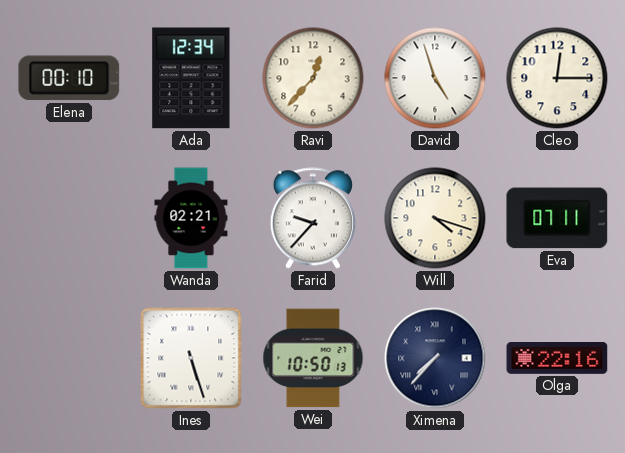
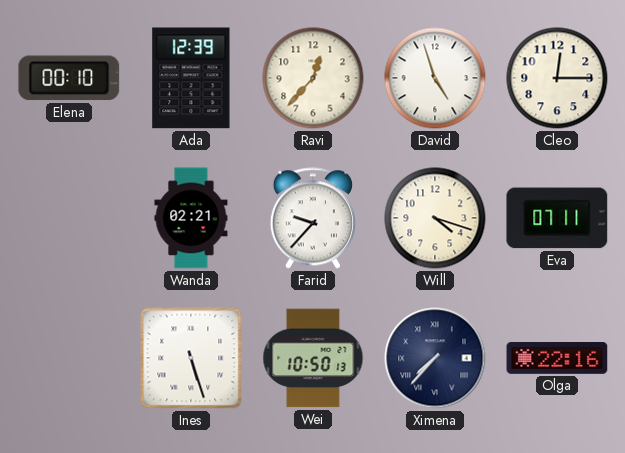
Ada: 12:34 -> 12:39 (191, 78)
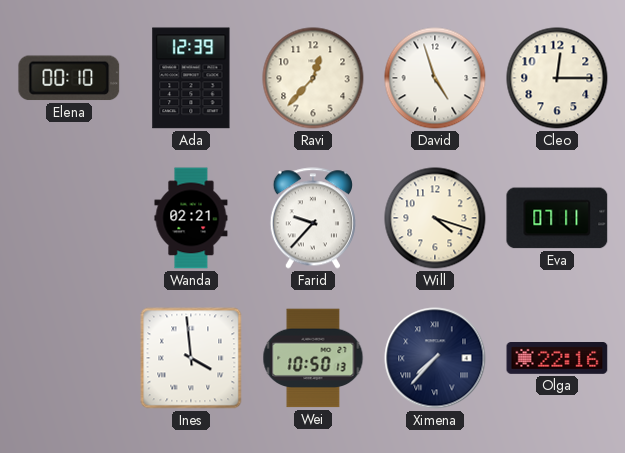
Ines: 5:27 -> 3:59 (191, 358)
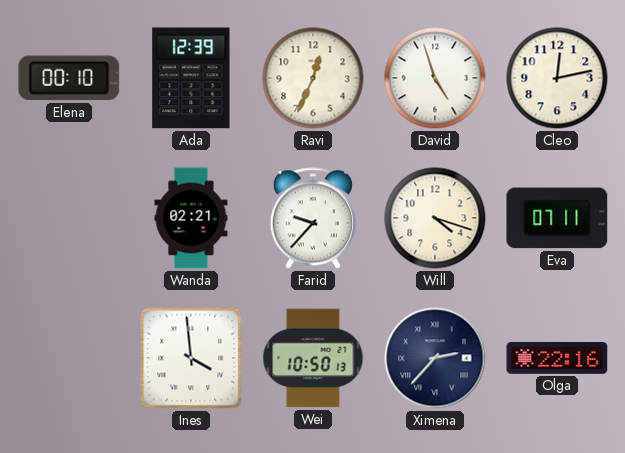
Ravi: 12:37 -> 12:34 (313, 78)
Cleo: 12:15 -> 12:13 (557, 78)
Ximena: 7:37 -> 2:37 (435, 358)
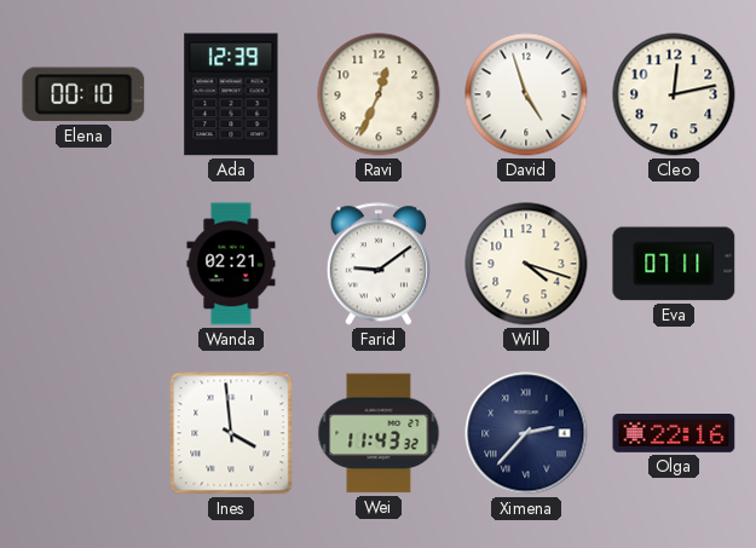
Farid: 9:37 -> 9:09 (379, 264)
Wei: 10:50 -> 11:43 (379, 433)
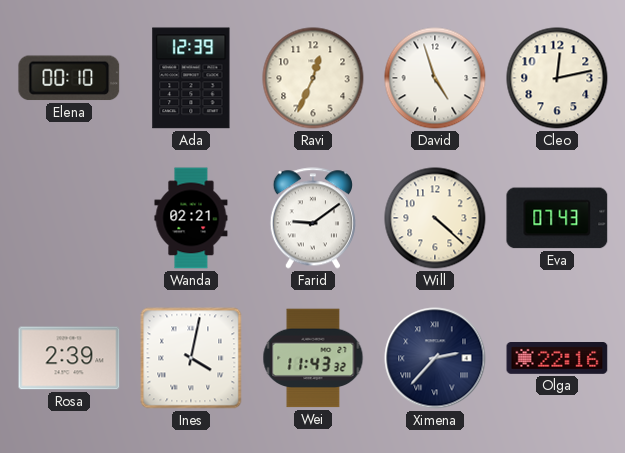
Will: 4:18 -> 4:22 (435, 218)
Eva: 07:11 -> 07:43 (557, 218)
Rosa: none -> 2:39 (69, 358)
Ines: 3:59 -> 4:02 (191, 358)
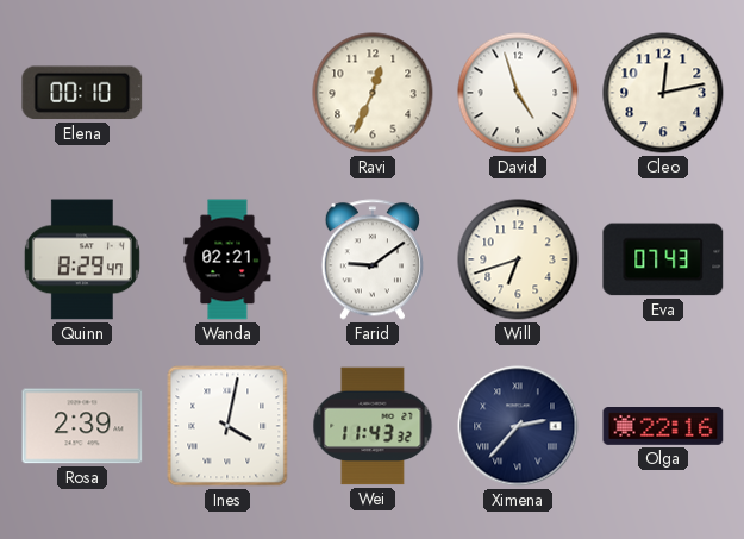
Ada: 12:39 -> none (191, 78)
Quinn: none -> 8:29 (82, 259)
Will: 4:22 -> 6:42 (518, 259)
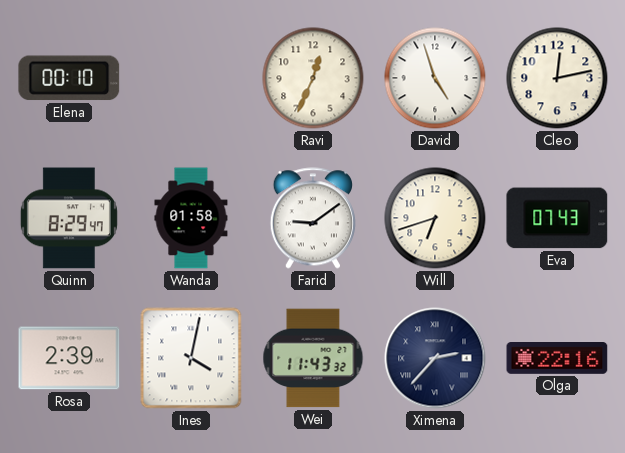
Wanda: 02:21 -> 01:58 (191, 218)
